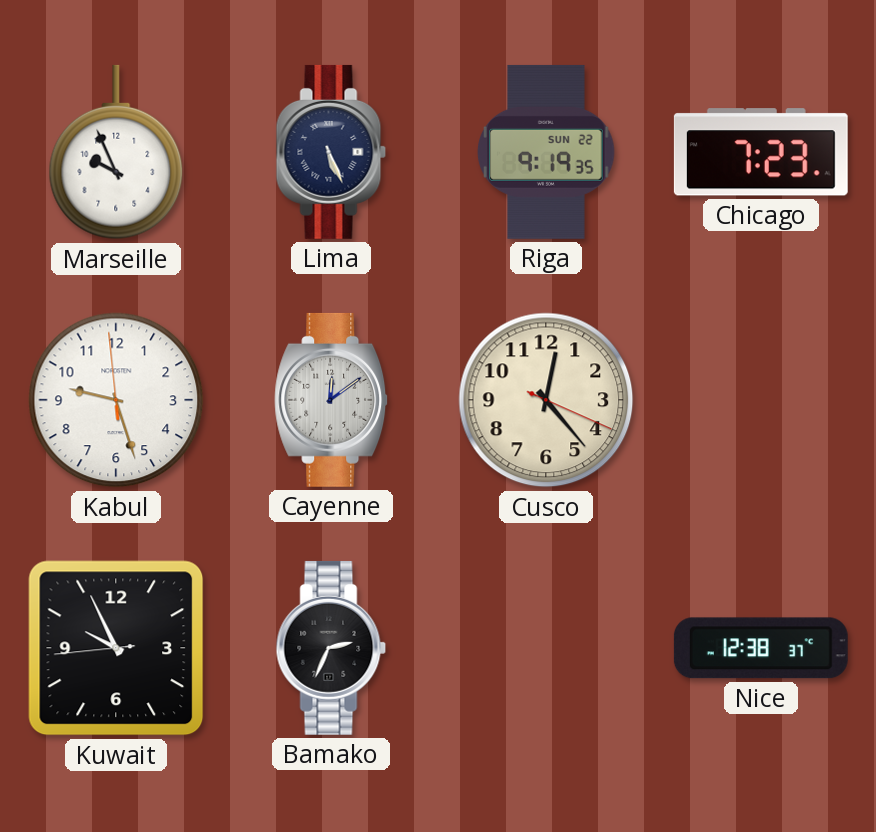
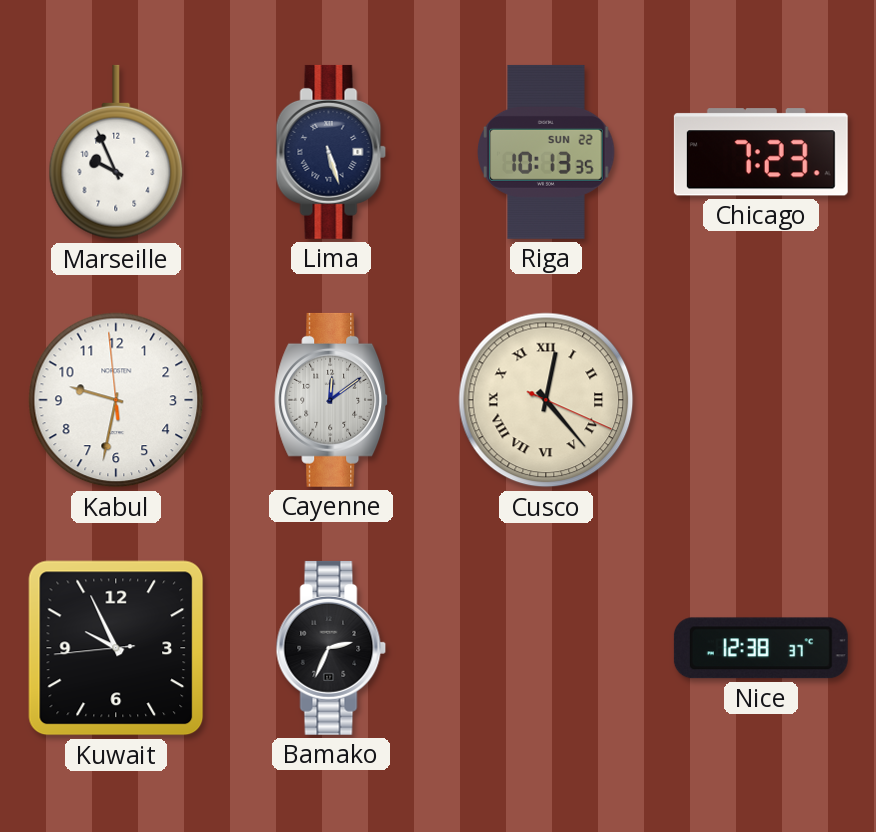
Lima: 5:26 -> 5:27 (331, 152)
Riga: 9:19 -> 10:13 (546, 152)
Kabul: 9:26 -> 9:31 (116, 400)
Cusco numerals: Arabic -> Roman (546, 400)
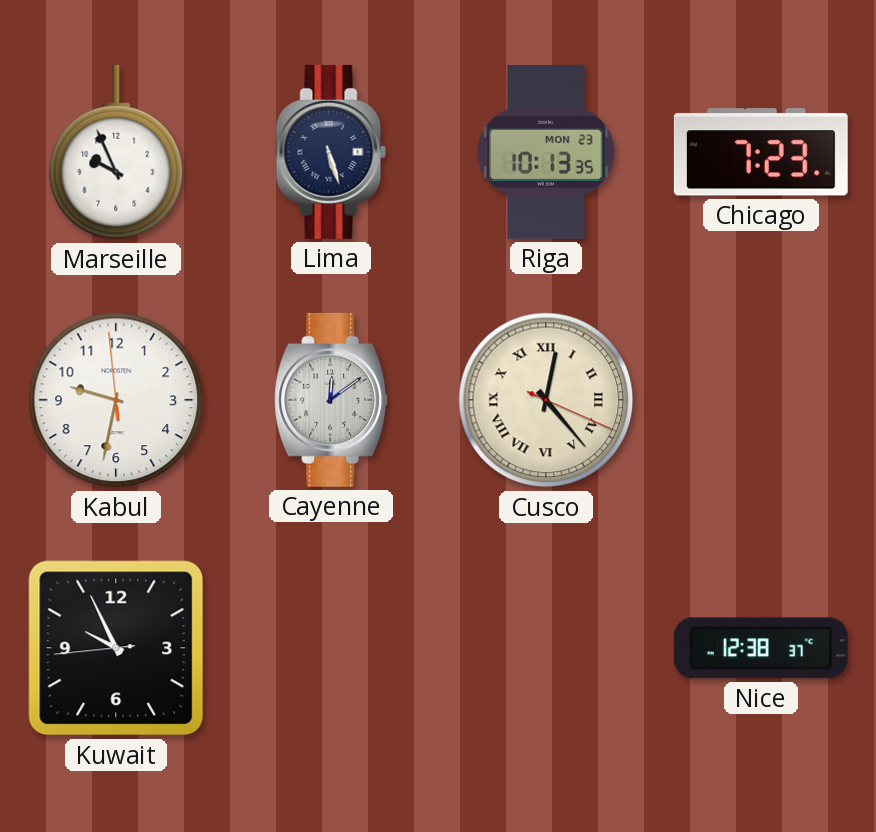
Riga date: SUN 22 -> MON 23 (546, 152)
Bamako: 2:34 -> none (331, 648)
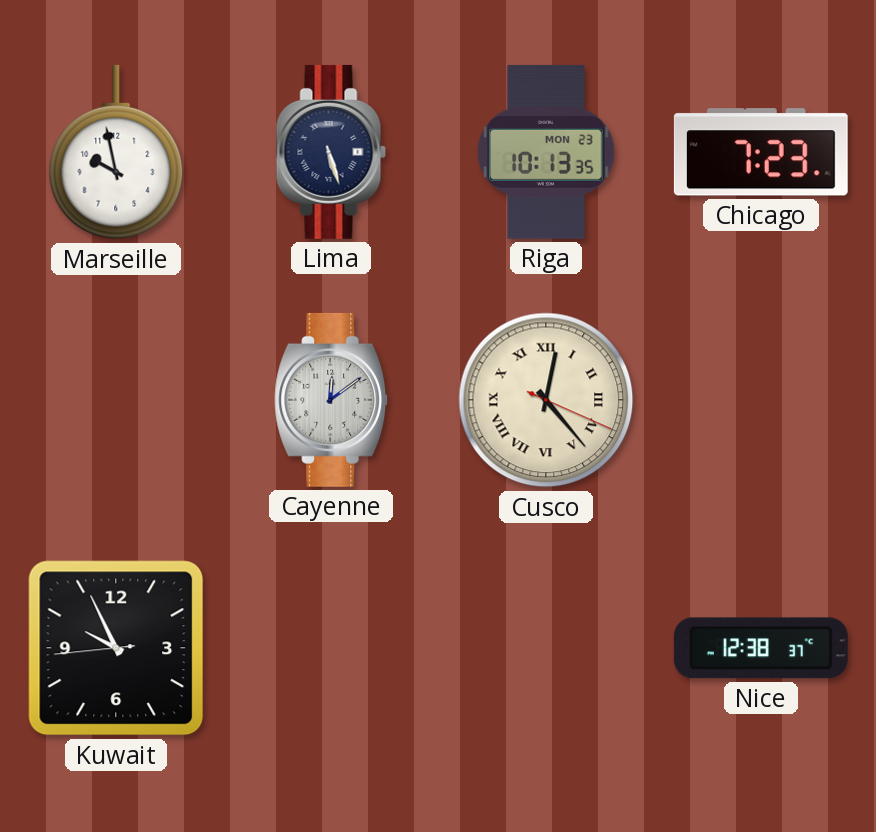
Marseille: 9:56 -> 9:58 (116, 152)
Kabul: 9:31 -> none (116, 400)
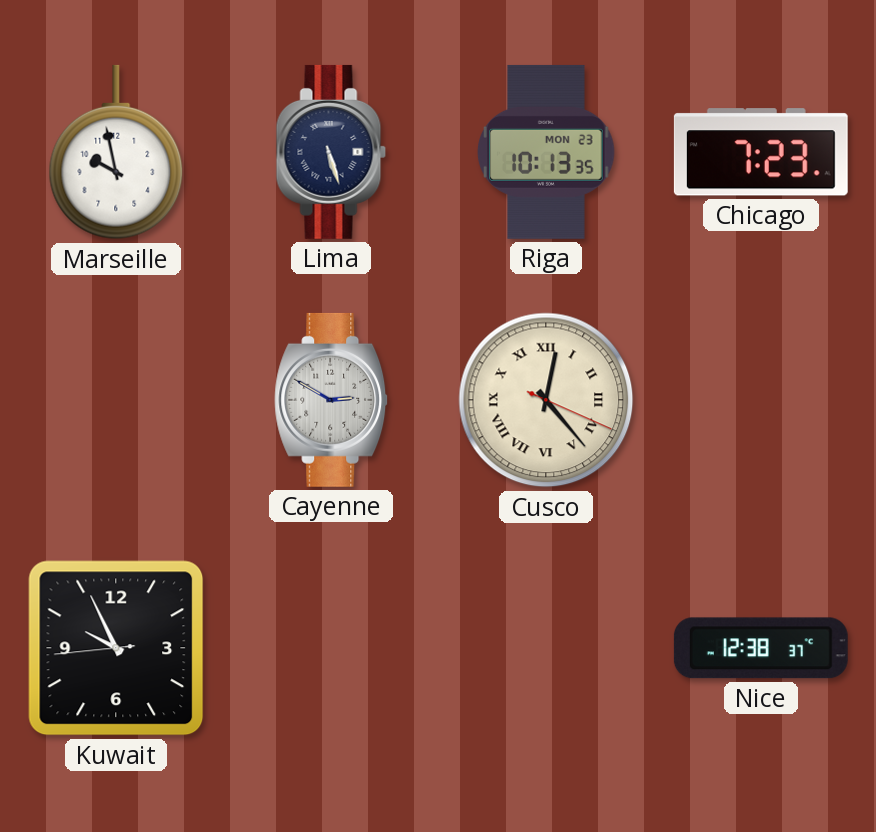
Cayenne: 12:09 -> 2:50 (332, 400)
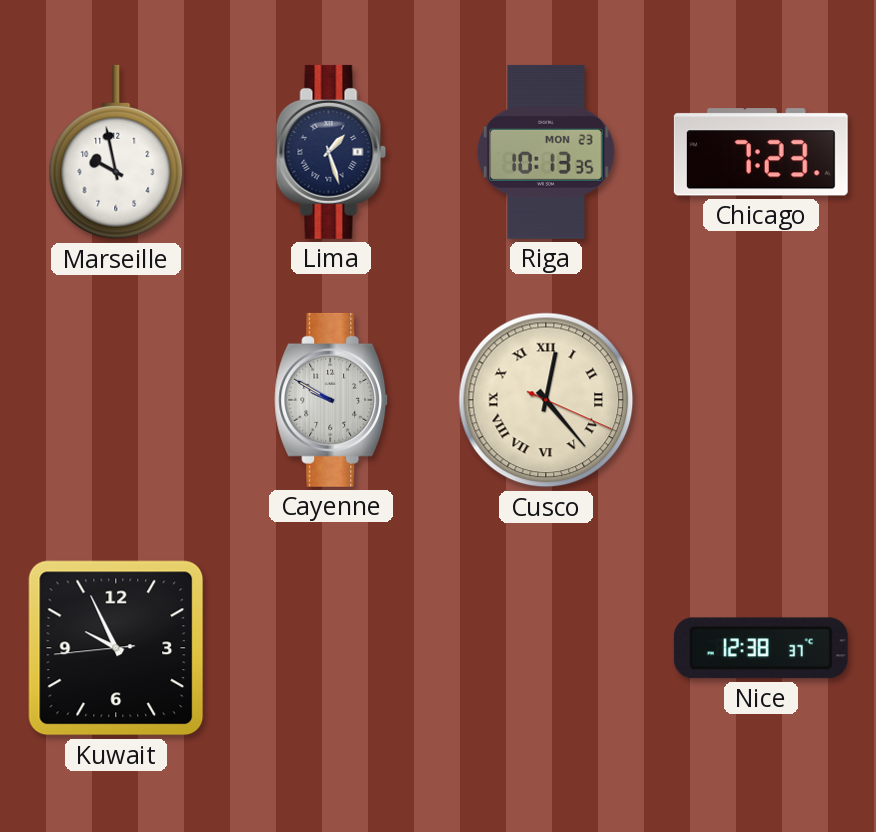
Lima: 5:27 -> 1:27 (331, 152)
Cayenne: 2:50 -> 9:50 (332, 400)
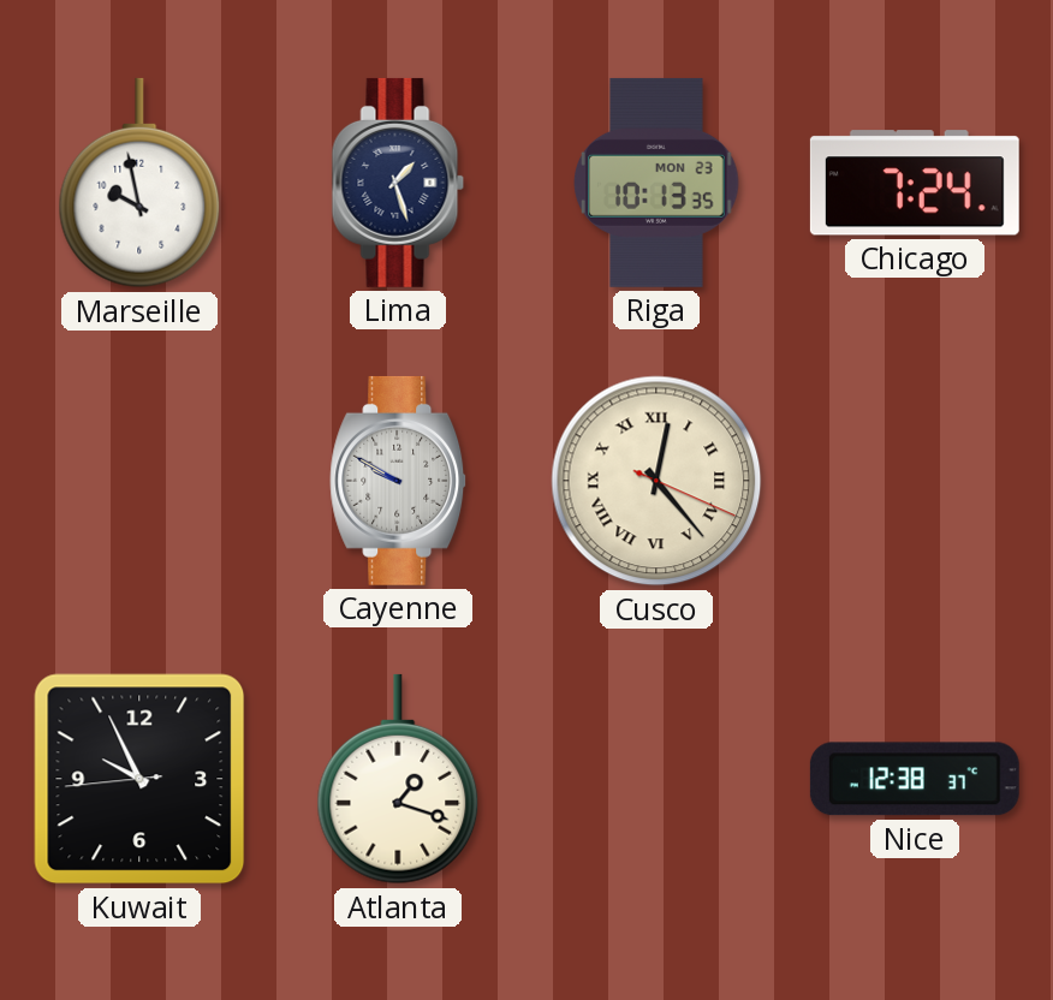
Chicago: 7:23 -> 7:24 (915, 183)
Atlanta: none -> 1:18 (398, 779)
